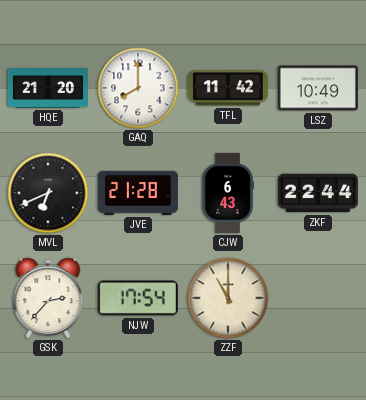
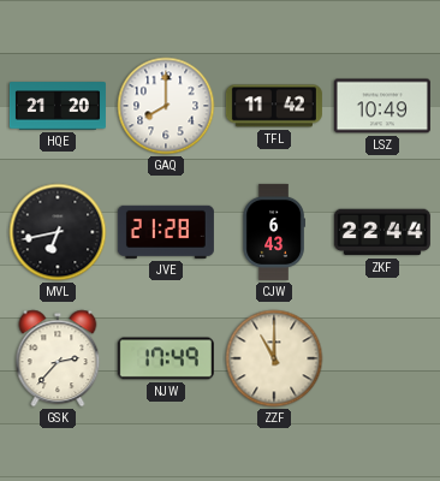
MVL: 6:41 -> 6:43 (58, 232)
NJW: 17:54 -> 17:49 (166, 358)
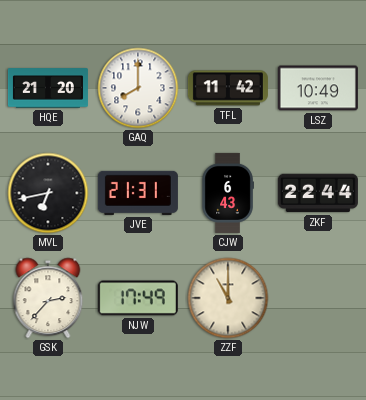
JVE: 21:28 -> 21:31 (138, 193)
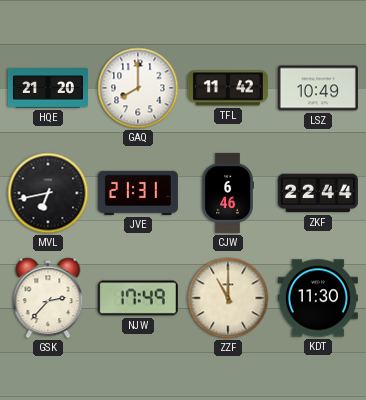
CJW: 6:43 -> 6:46 (228, 193)
KDT: none -> 11:30 (318, 298)
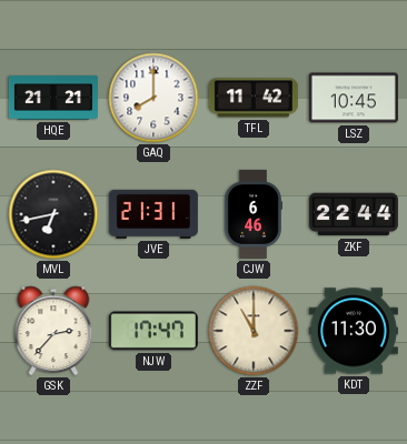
HQE: 21:20 -> 21:21 (53, 98)
LSZ: 10:49 -> 10:45 (354, 98)
NJW: 17:49 -> 17:47 (153, 331)
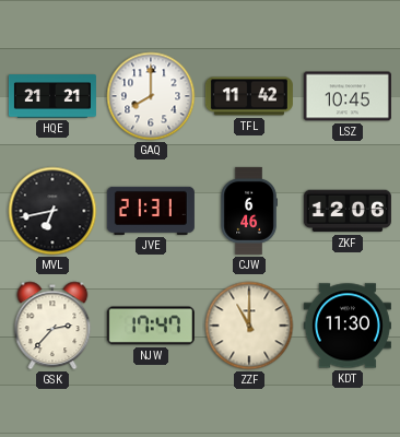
ZKF: 22:44 -> 12:06 (348, 211)
